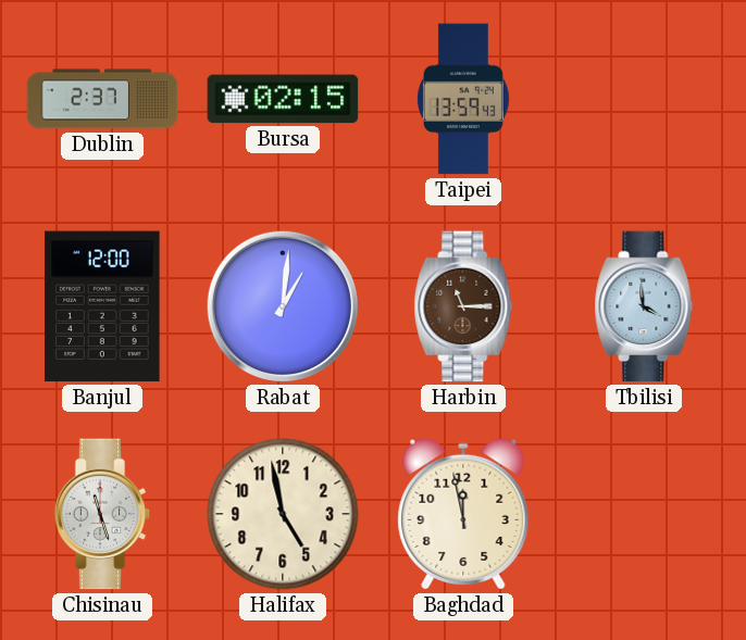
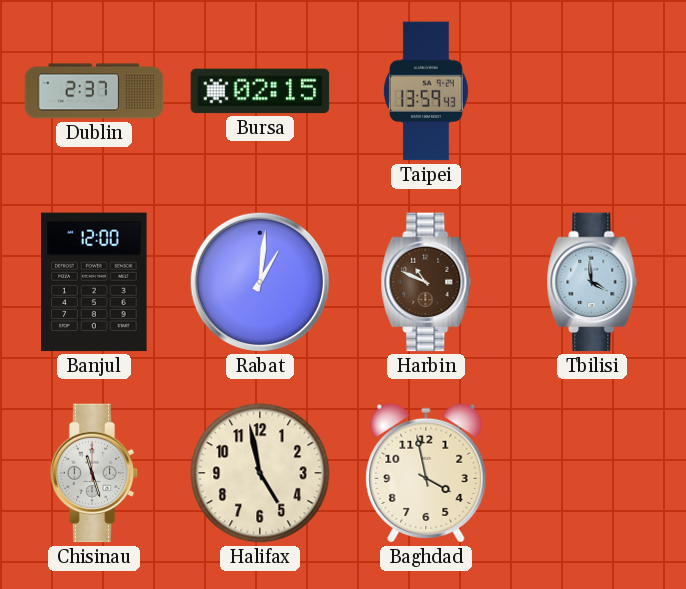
Harbin: 11:15 -> 10:49 (426, 282)
Baghdad: 11:58 -> 3:58 (426, 473)
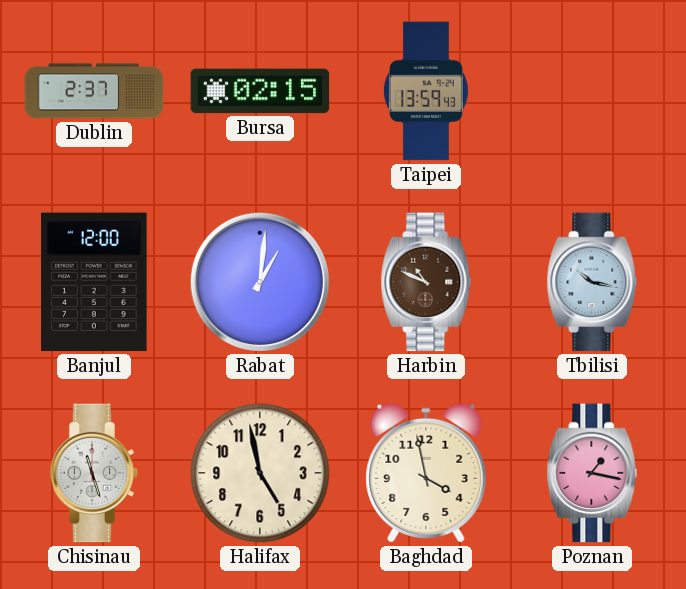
Tbilisi: 3:59 -> 10:17 (592, 282)
Poznan: none -> 1:17 (592, 473)
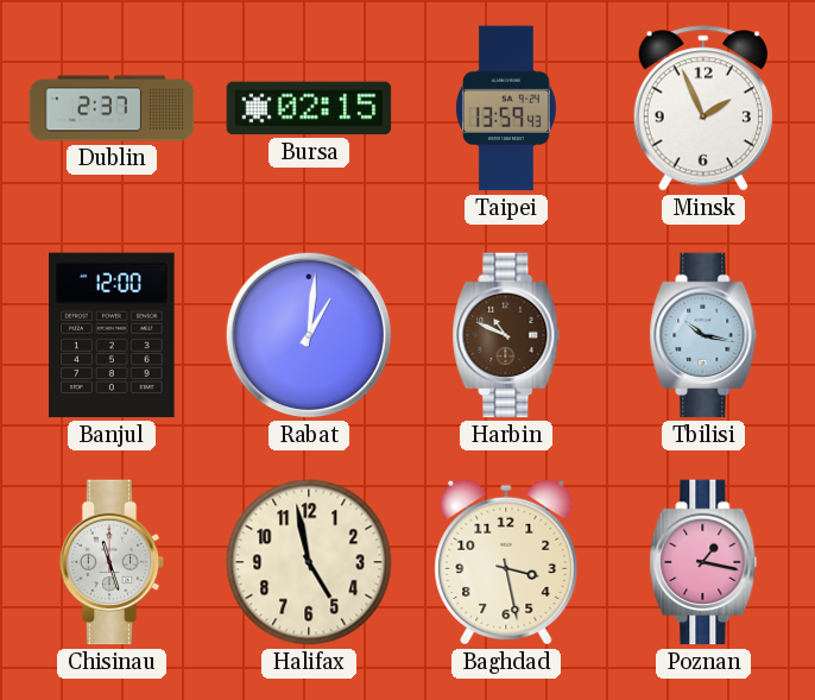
Minsk: none -> 1:56 (703, 108)
Baghdad: 3:58 -> 3:28 (506, 562)
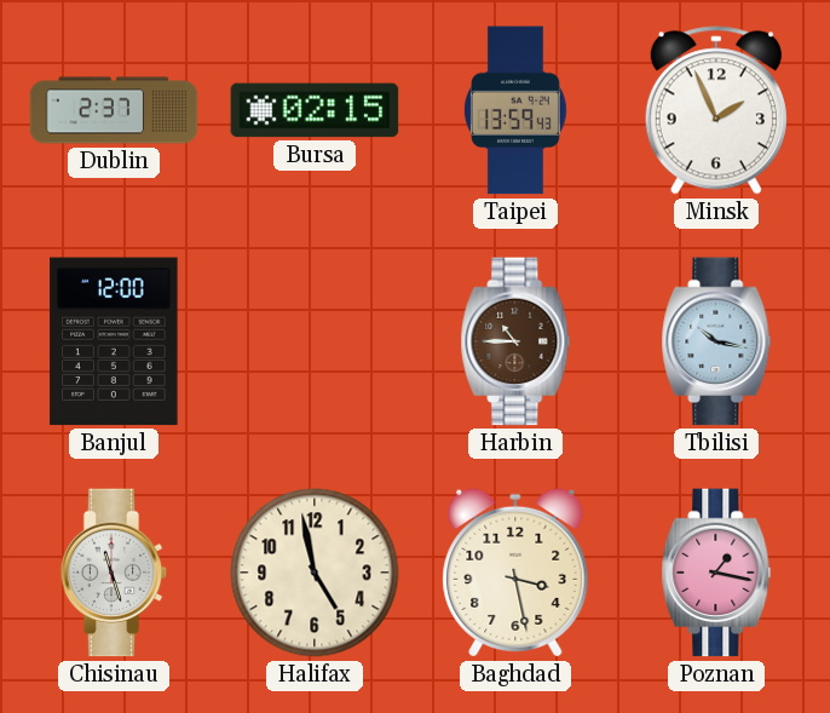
Rabat: 1:01 -> none (309, 335)
Harbin: 10:49 -> 10:45 (515, 341)
